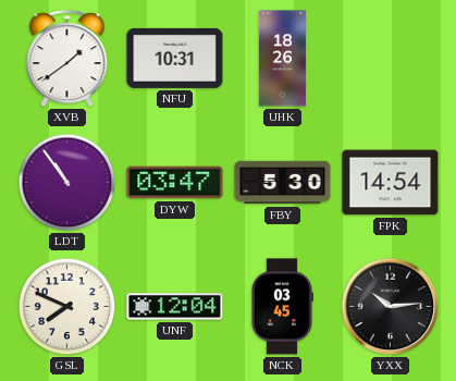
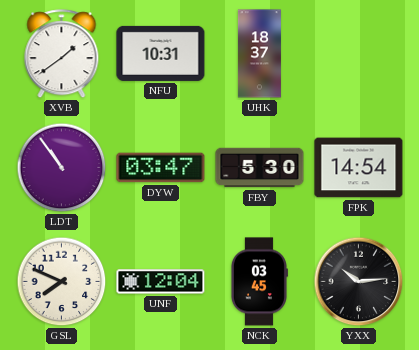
UHK: 18:26 -> 18:37 (259, 54)
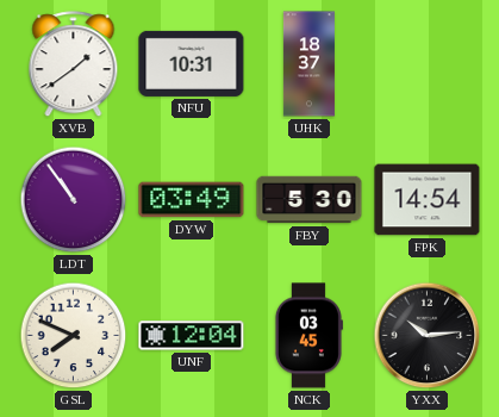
DYW: 03:47 -> 03:49 (192, 200)
